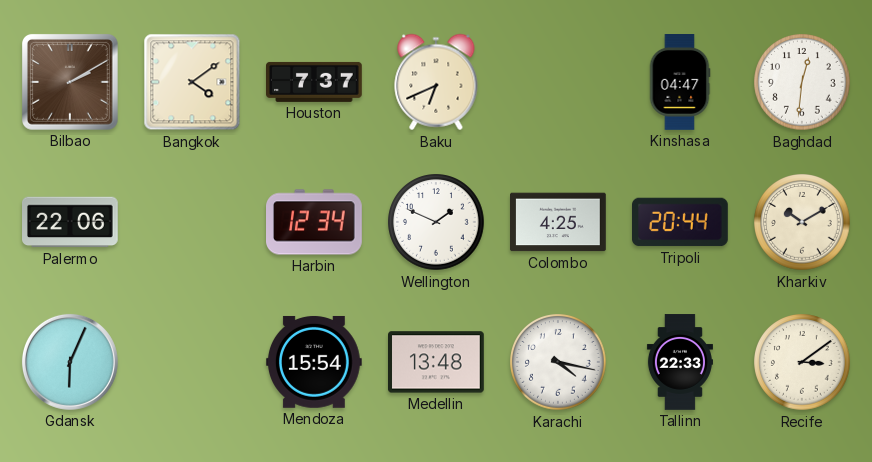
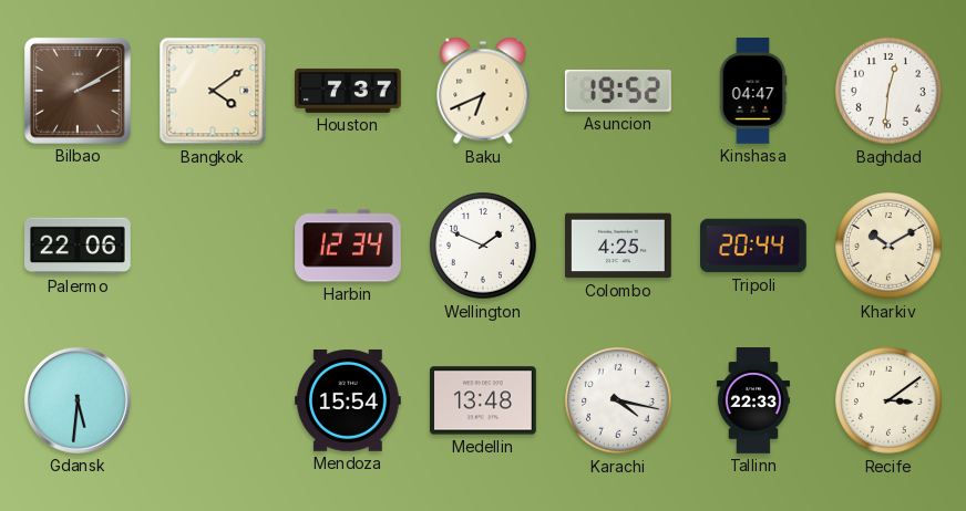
Asuncion: none -> 19:52 (618, 92)
Gdansk: 6:04 -> 5:31 (78, 400)
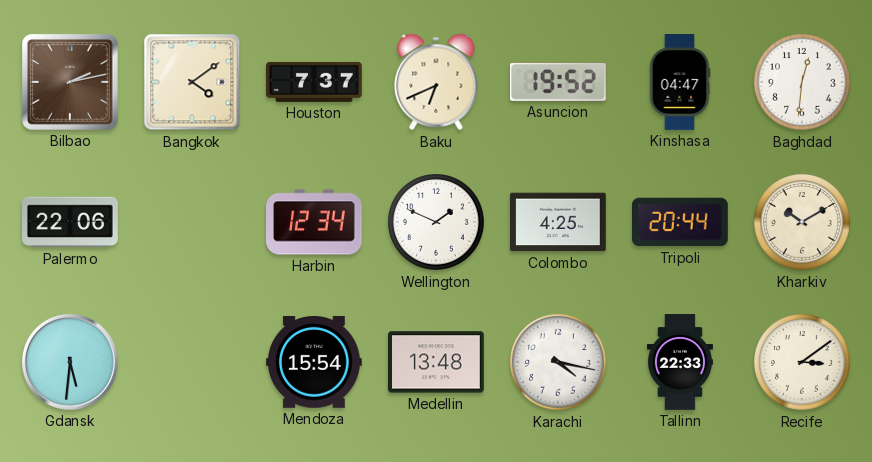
Bilbao: 2:10 -> 2:13 (70, 82)
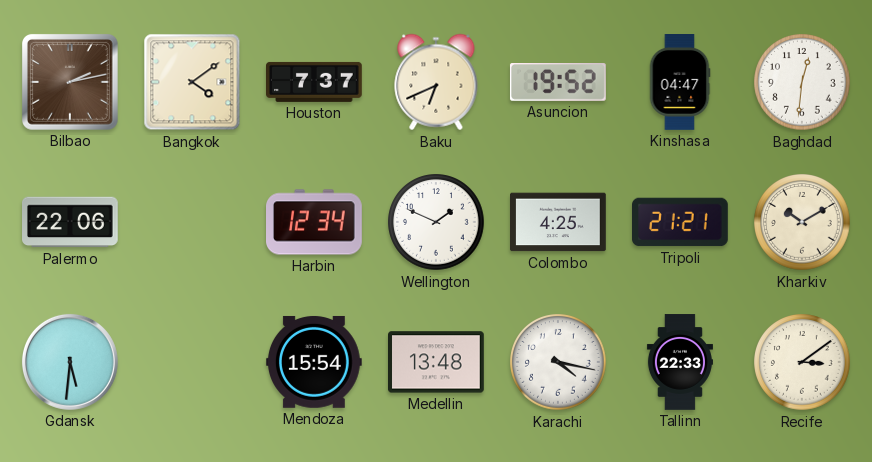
Tripoli: 20:44 -> 21:21 (681, 222)
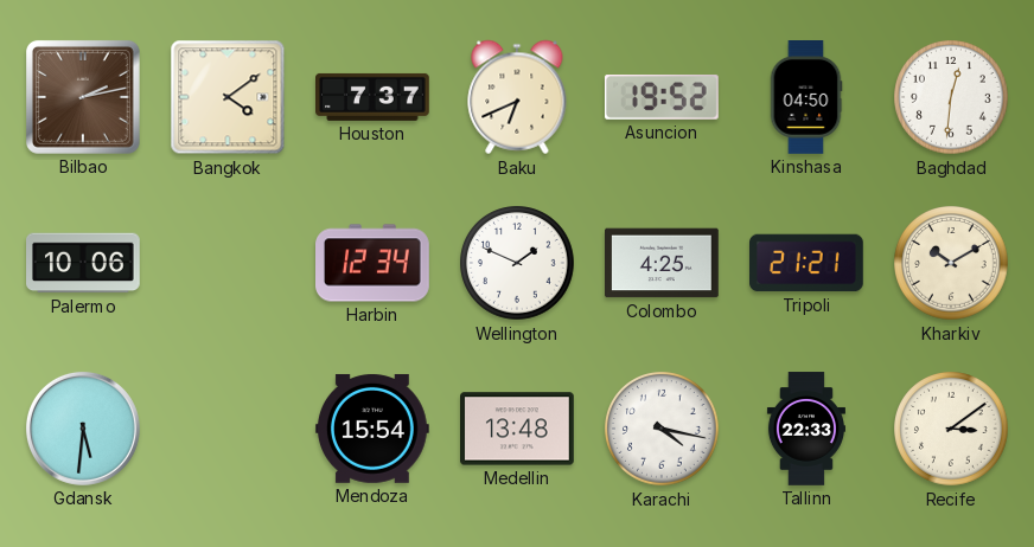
Kinshasa: 04:47 -> 04:50 (806, 98)
Palermo: 22:06 -> 10:06 (84, 263)
